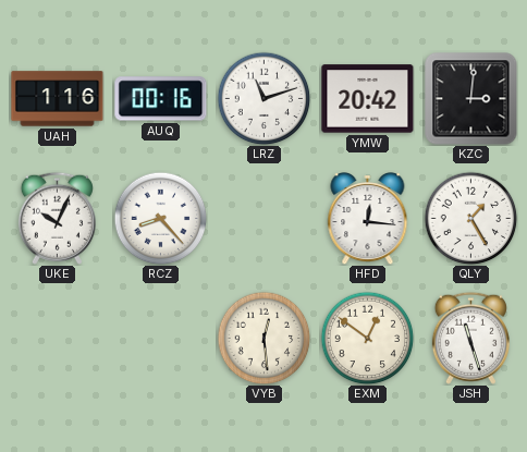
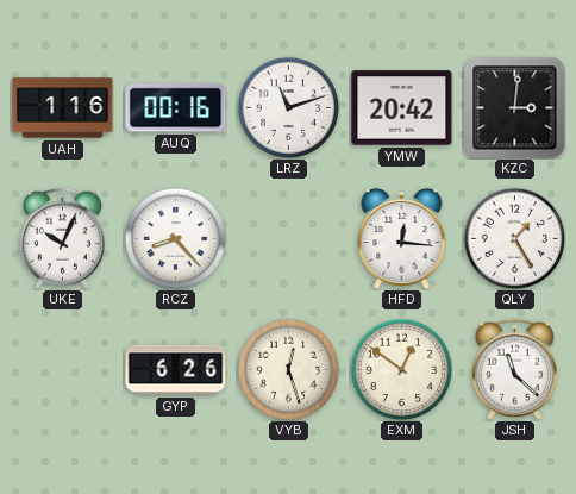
GYP: none -> 6:26 (176, 370)
VYB: 12:29 -> 12:27 (288, 369)
JSH: 11:27 -> 11:22 (514, 369)
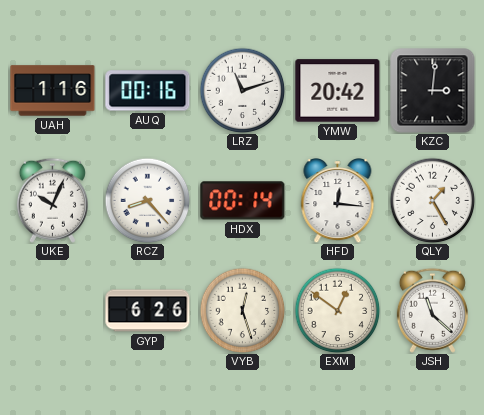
HDX: none -> 00:14 (243, 201)
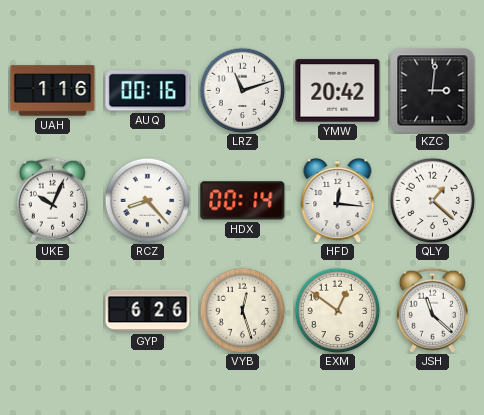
QLY: 1:25 -> 1:22 (432, 200)
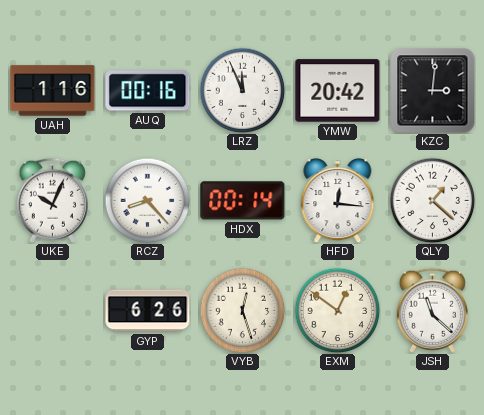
LRZ: 11:12 -> 11:56 (242, 90)
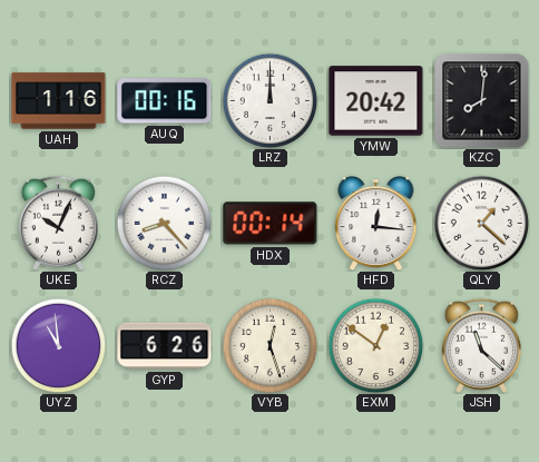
LRZ: 11:56 -> 12:00 (269, 100)
KZC: 3:01 -> 8:01 (482, 101)
UYZ: none -> 10:59 (58, 345)
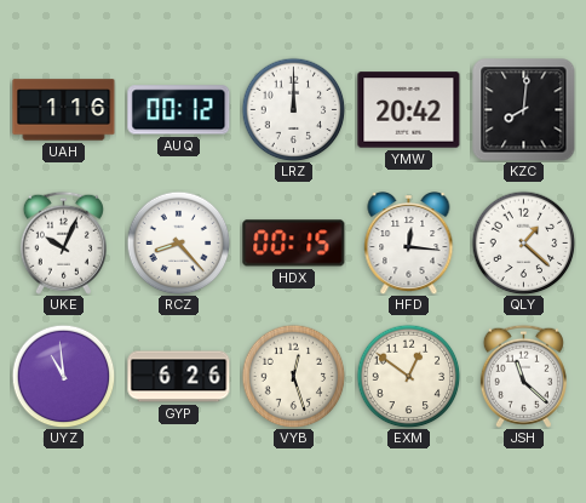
AUQ: 00:16 -> 00:12 (179, 110)
HDX: 00:14 -> 00:15 (294, 244)
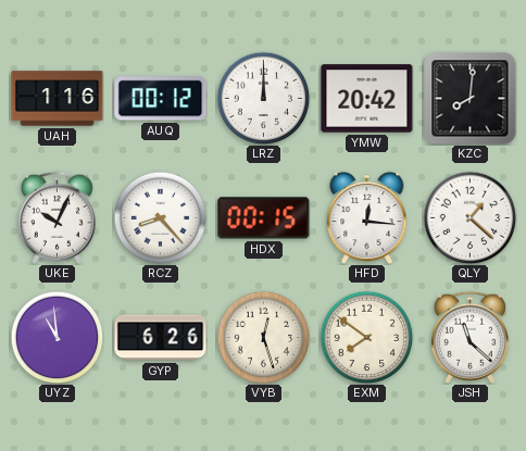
EXM: 12:51 -> 7:51 (366, 337)
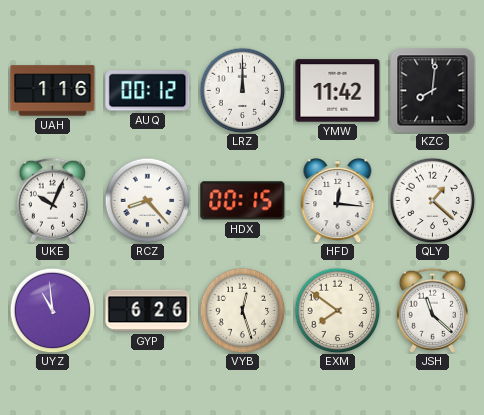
YMW: 20:42 -> 11:42 (338, 91)
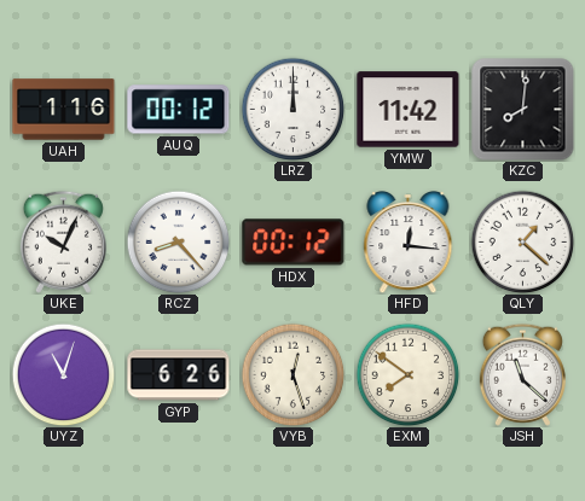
HDX: 00:15 -> 00:12 (294, 243)
UYZ: 10:59 -> 11:03 (63, 374)
